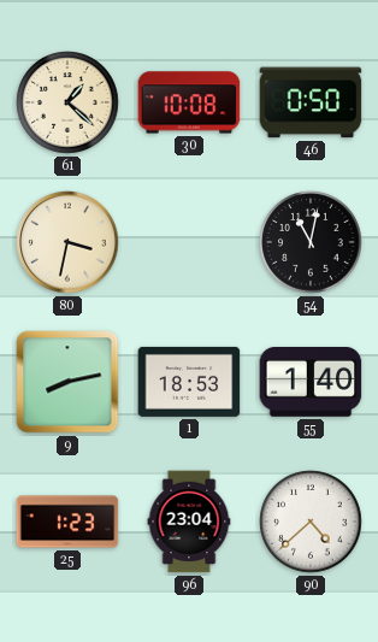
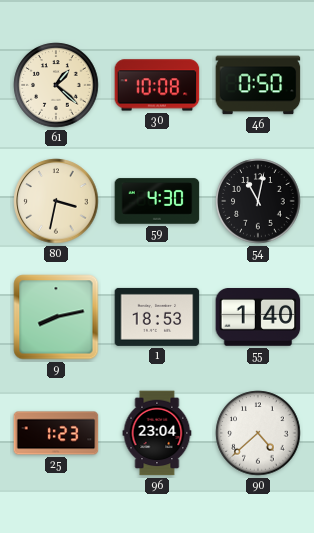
59: none -> 4:30 (157, 201)
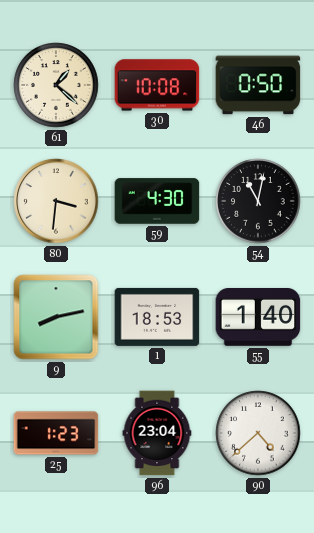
80: 3:32 -> 3:31 (56, 201)
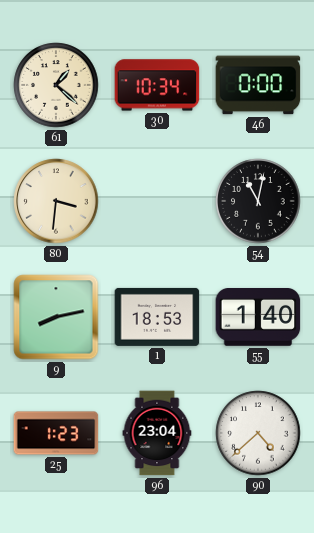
30: 10:08 -> 10:34 (157, 85)
46: 0:50 -> 0:00 (258, 85)
59: 4:30 -> none (157, 201)
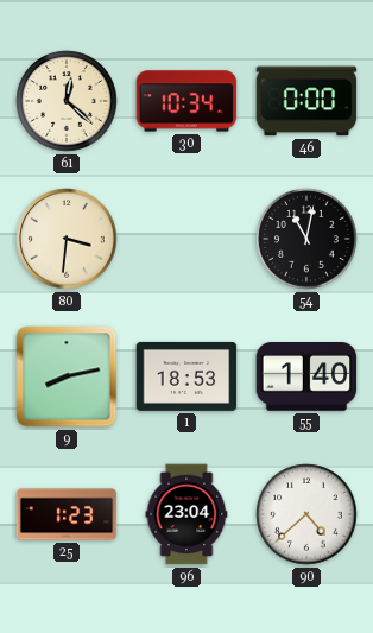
61: 1:22 -> 12:22 (67, 101)
